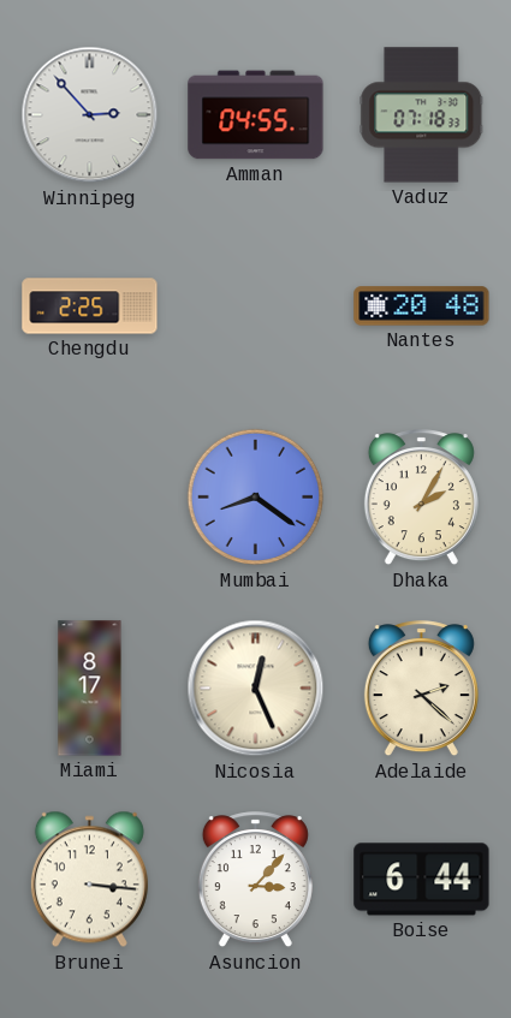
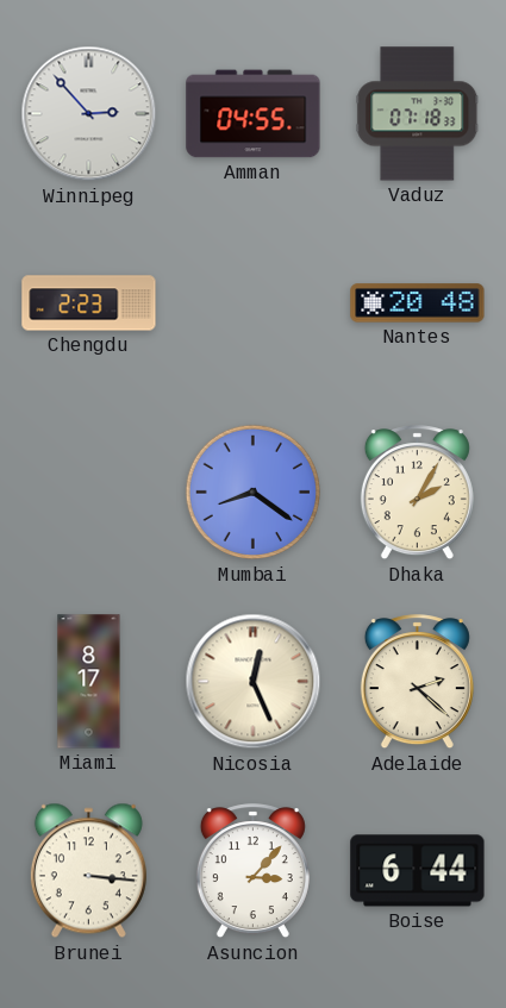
Chengdu: 2:25 -> 2:23 (89, 303)
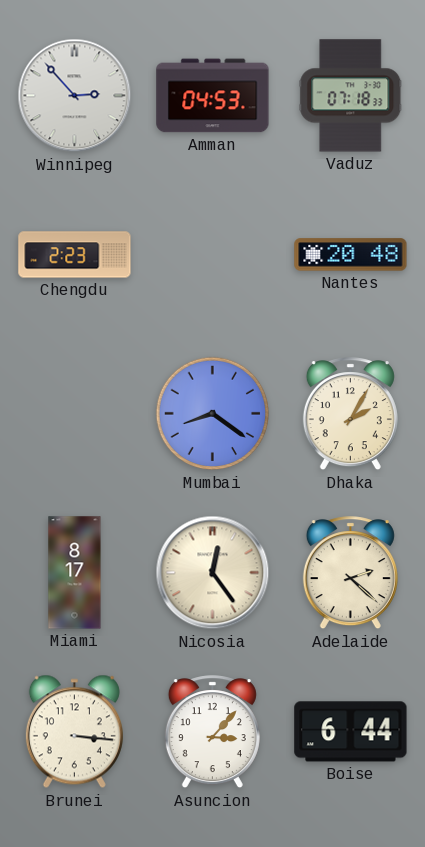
Amman: 04:55 -> 04:53 (213, 96)
Nicosia: 12:26 -> 12:24 (213, 573)
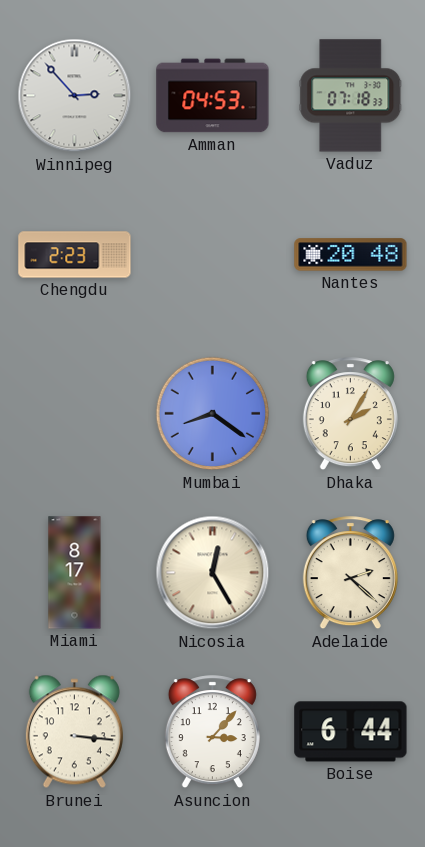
Nicosia: 12:24 -> 12:25 (213, 573)
